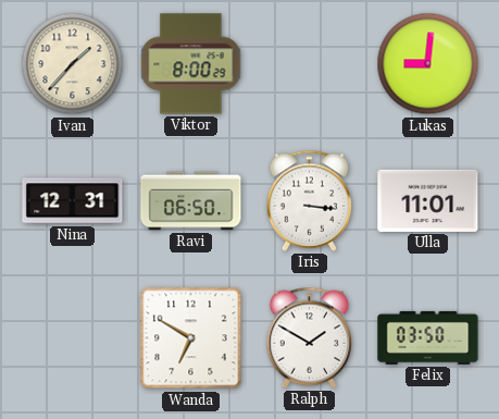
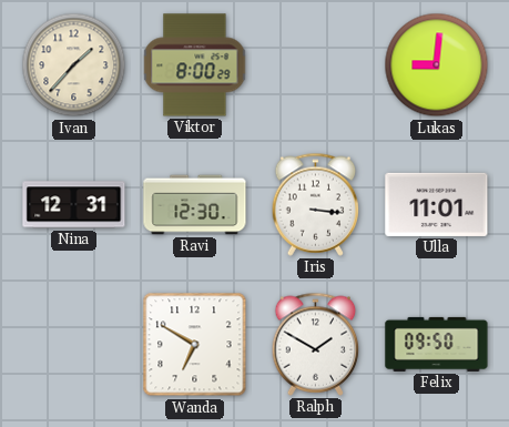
Ravi: 06:50 -> 12:30 (195, 205)
Felix: 03:50 -> 09:50 (437, 344)
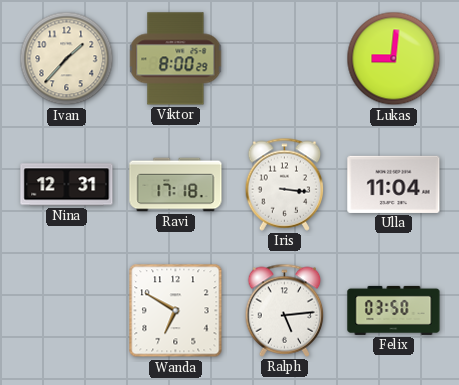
Ravi: 12:30 -> 17:18 (176, 185)
Ulla: 11:01 -> 11:04 (394, 184)
Ralph: 1:50 -> 5:14 (285, 310)
Felix: 09:50 -> 03:50 (394, 310)
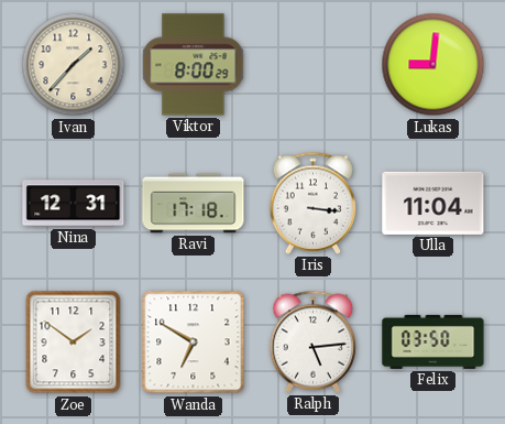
Zoe: none -> 1:51 (74, 343)
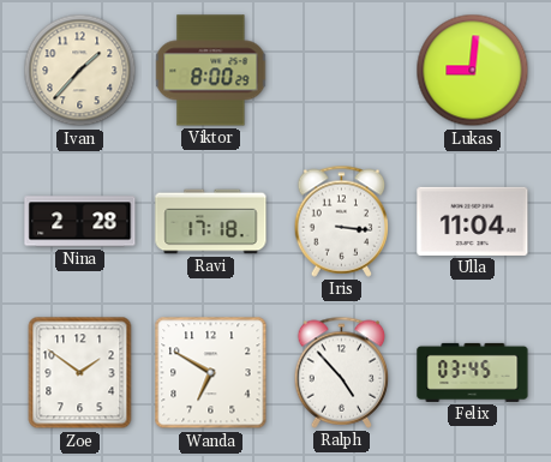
Nina: 12:31 -> 2:28 (80, 222)
Ralph: 5:14 -> 4:53 (342, 372)
Felix: 03:50 -> 03:45 (473, 372)
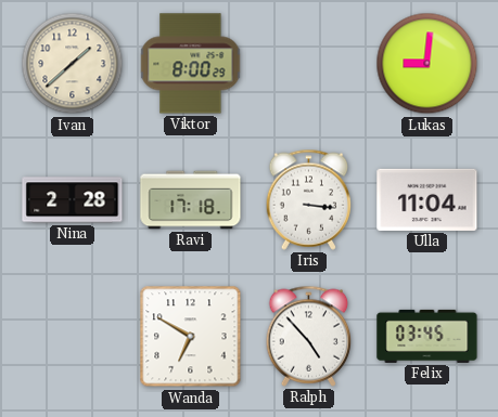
Ivan: 1:37 -> 1:38 (73, 64)
Zoe: 1:51 -> none (80, 373)
